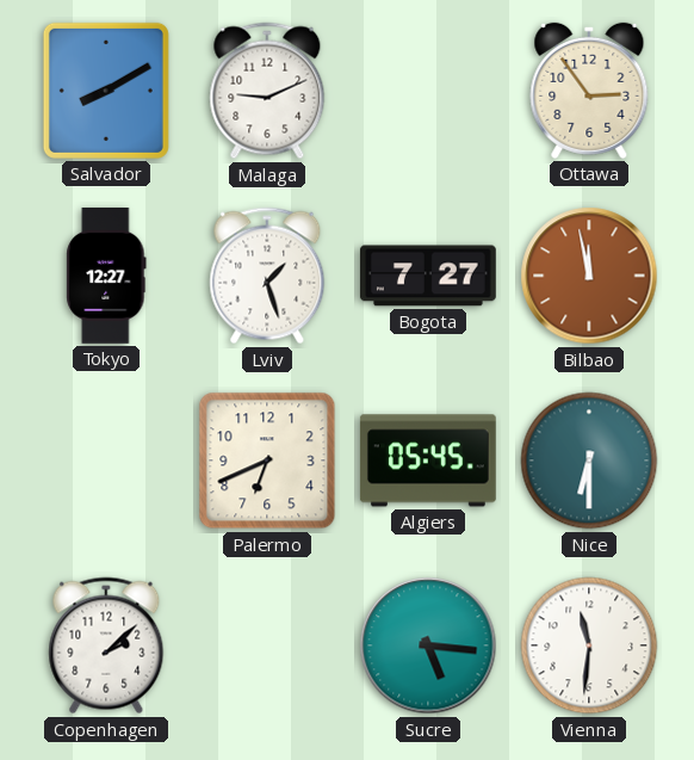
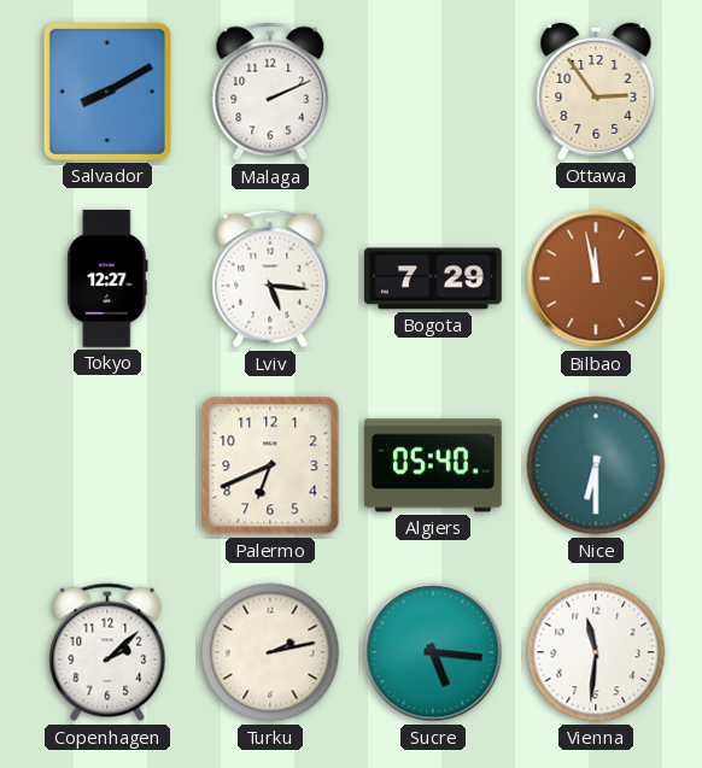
Malaga: 9:11 -> 2:11 (270, 92)
Lviv: 1:27 -> 5:16 (270, 279)
Bogota: 7:27 -> 7:29 (433, 279)
Algiers: 05:45 -> 05:40 (433, 465)
Turku: none -> 2:13 (270, 652)
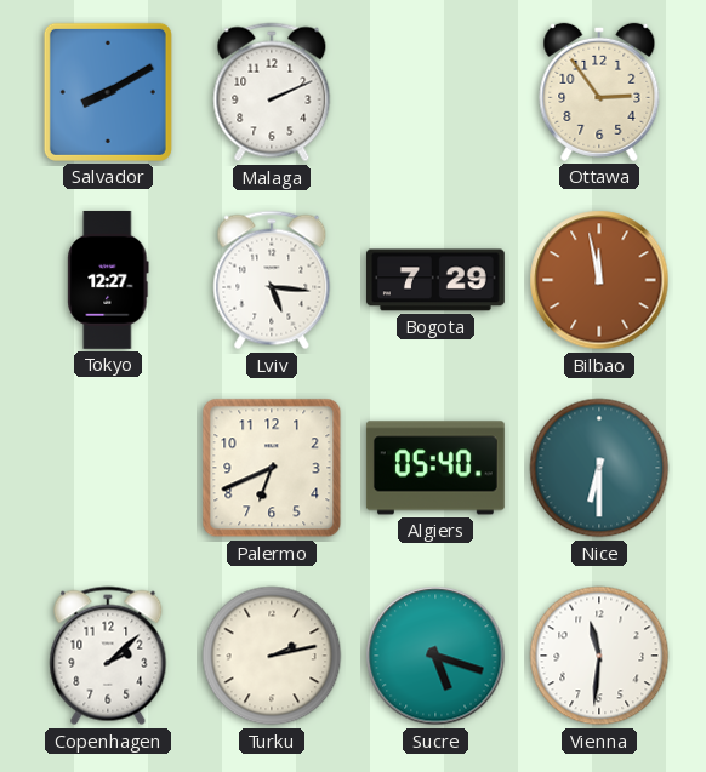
Sucre: 5:16 -> 5:18 (435, 656)
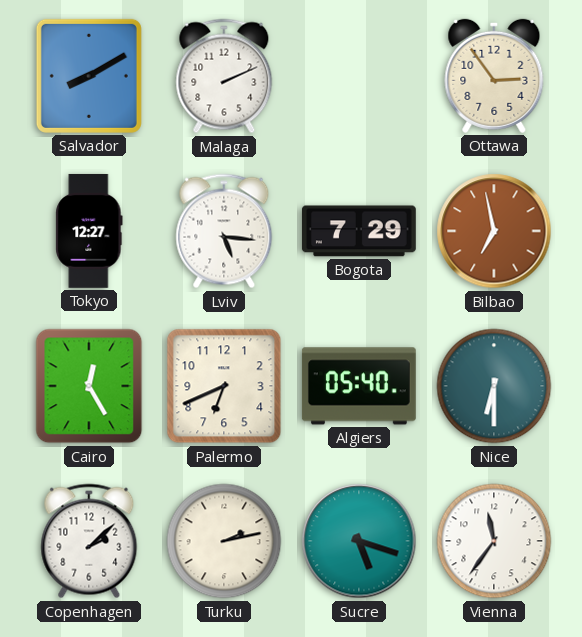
Bilbao: 11:58 -> 6:58 (494, 231)
Cairo: none -> 12:25 (89, 386)
Vienna: 11:31 -> 11:36 (494, 541)
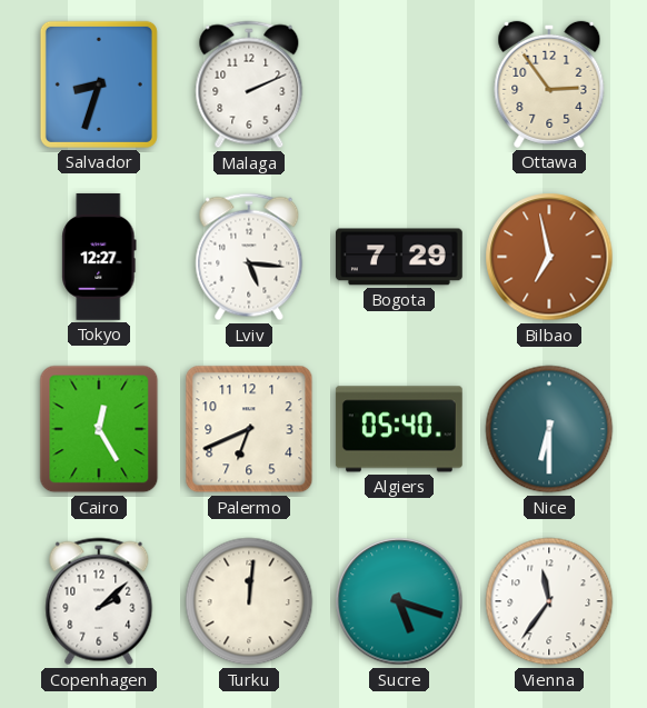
Salvador: 8:10 -> 8:33 (99, 84)
Turku: 2:13 -> 12:01 (249, 601)
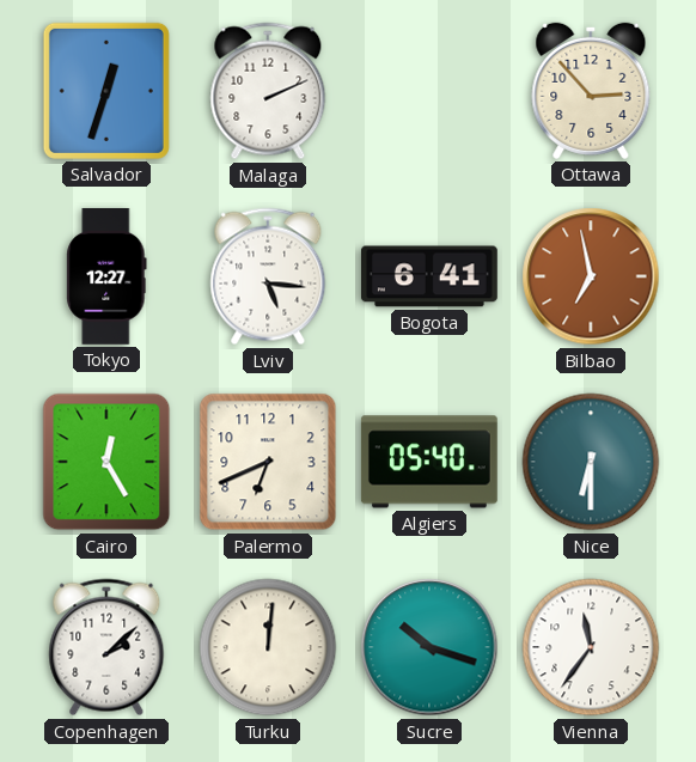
Salvador: 8:33 -> 12:33 (106, 91)
Ottawa: 2:54 -> 2:53 (591, 91)
Bogota: 7:29 -> 6:41 (429, 276)
Sucre: 5:18 -> 10:18 (429, 647)
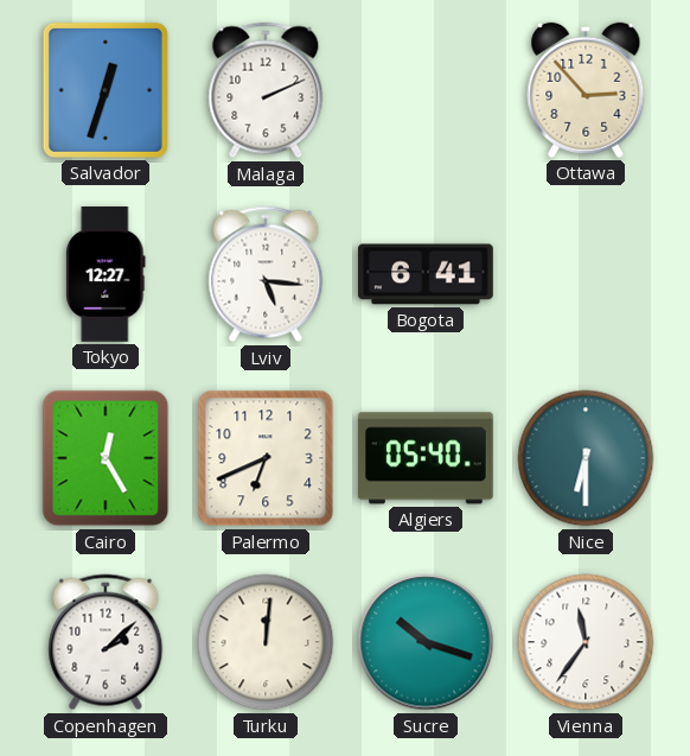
Bilbao: 6:58 -> none (591, 276)
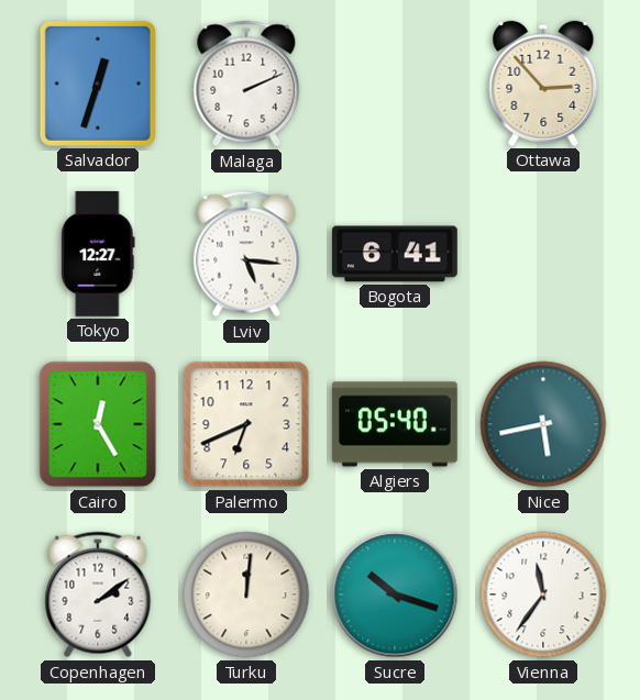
Nice: 6:30 -> 5:43 (543, 424)
Copenhagen: 2:08 -> 2:09 (98, 595)
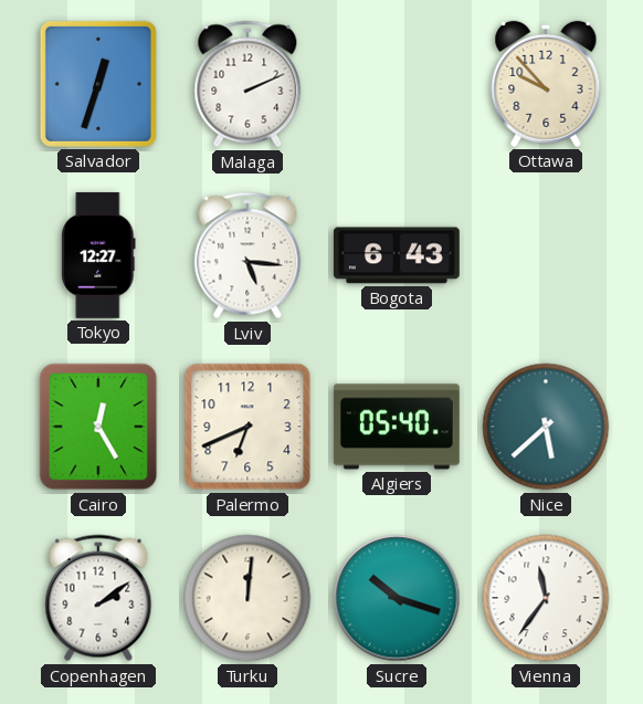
Ottawa: 2:53 -> 9:53 (546, 84)
Bogota: 6:41 -> 6:43 (397, 255)
Nice: 5:43 -> 5:38 (546, 427)
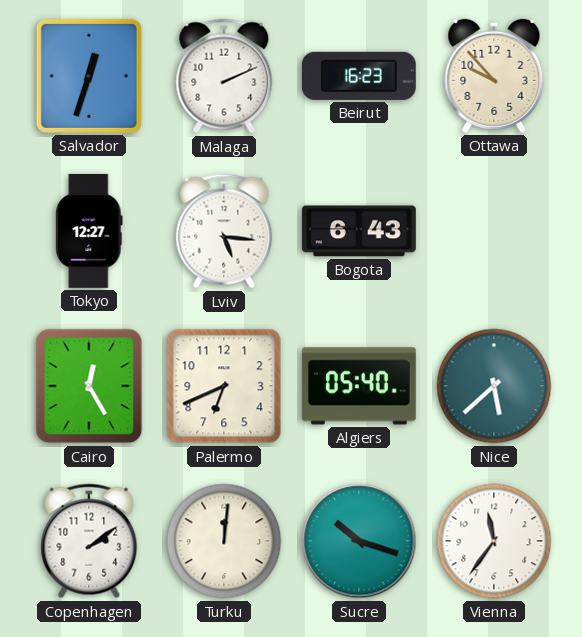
Beirut: none -> 16:23 (359, 76)
